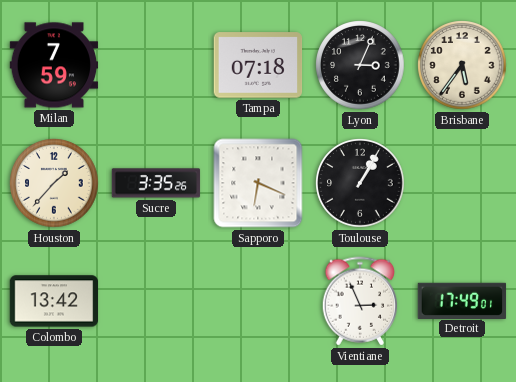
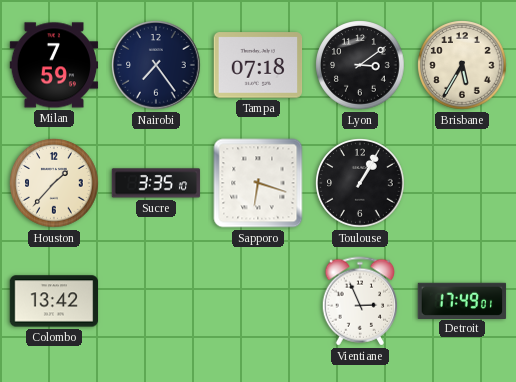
Nairobi: none -> 7:24 (156, 65)
Lyon: 3:04 -> 3:09 (360, 65)
Brisbane: 5:36 -> 5:35 (462, 65)
Sucre: 3:35:26 -> 3:35:10 (156, 183)
Sapporo: 6:19 -> 6:18 (258, 183)
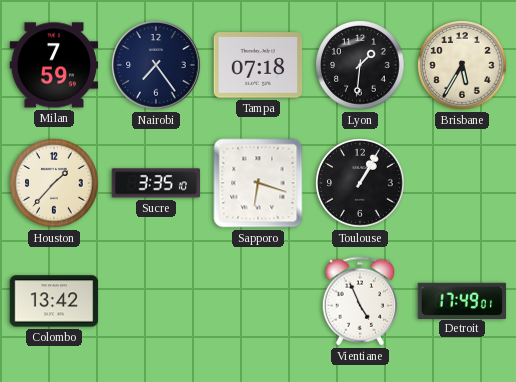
Lyon: 3:09 -> 1:31 (360, 65)
Vientiane: 2:56 -> 4:56 (360, 301)
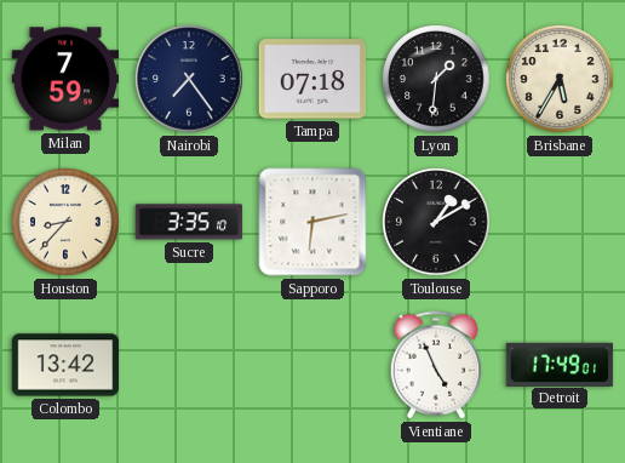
Houston: 1:37 -> 8:37 (65, 222)
Sapporo: 6:18 -> 6:13 (312, 222)
Toulouse: 1:05 -> 1:10 (436, 222)
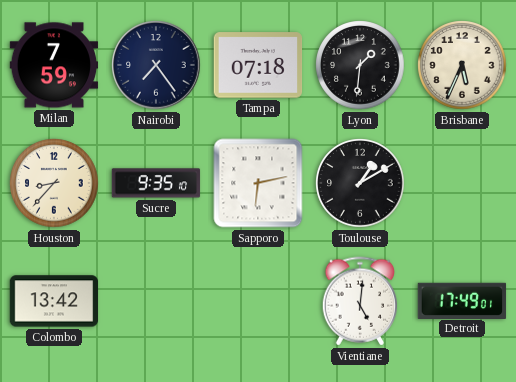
Brisbane: 5:35 -> 5:34 (462, 65)
Sucre: 3:35 -> 9:35 (156, 183)
Vientiane: 4:56 -> 5:01 (360, 301)
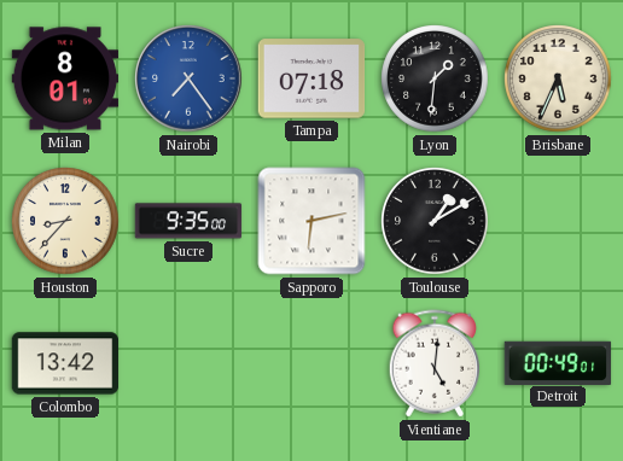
Milan: 7:59 -> 8:01 (65, 78)
Nairobi dial: navy -> blue (188, 78)
Sucre: 9:35:10 -> 9:35:00 (188, 221)
Detroit: 17:49 -> 00:49 (558, 362)
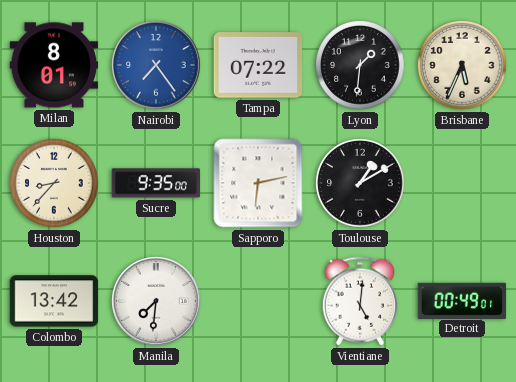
Tampa: 07:18 -> 07:22 (258, 65)
Manila: none -> 7:31 (156, 301)
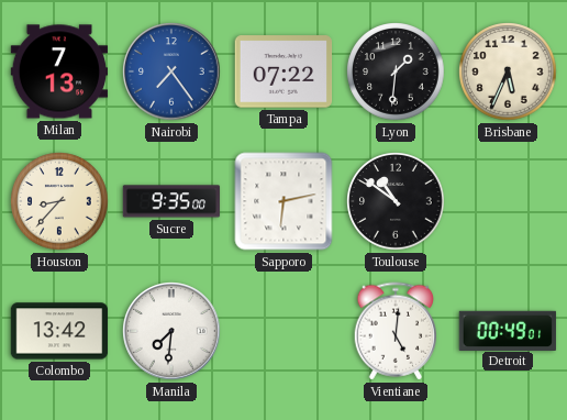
Milan: 8:01 -> 7:13 (59, 71)
Toulouse: 1:10 -> 10:51 (396, 201)
